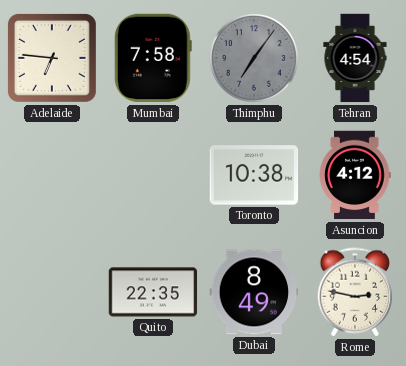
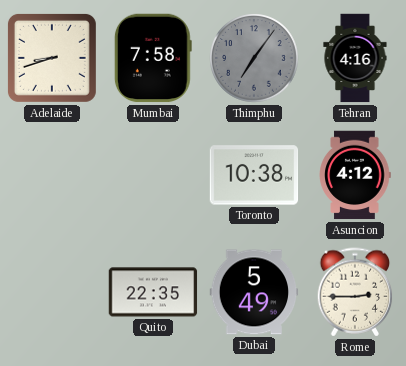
Adelaide: 6:46 -> 8:42 (52, 58)
Tehran: 4:54 -> 4:16 (355, 58)
Dubai: 8:49 -> 5:49 (254, 292)
Rome: 2:47 -> 2:45 (355, 292)
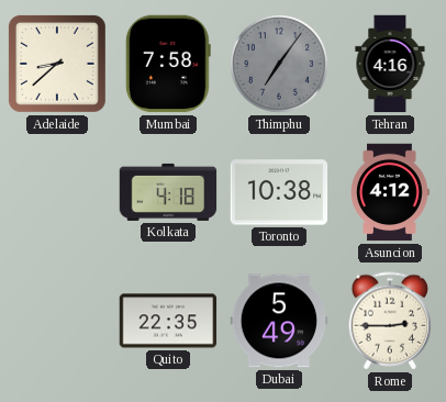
Adelaide: 8:42 -> 8:38 (57, 64)
Kolkata: none -> 4:18 (168, 192)
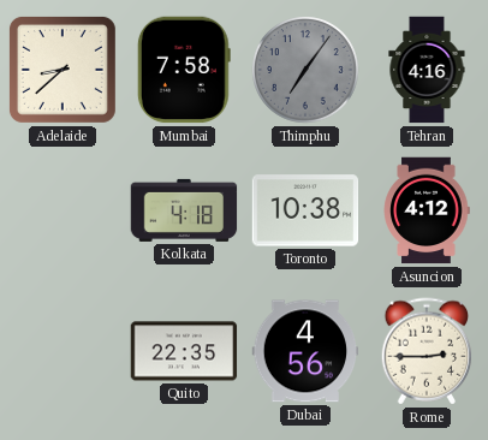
Dubai: 5:49 -> 4:56 (305, 351)
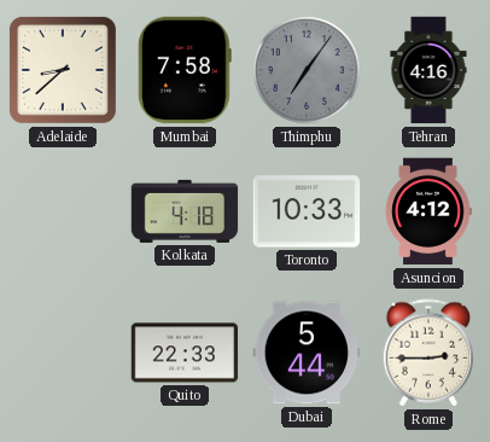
Toronto: 10:38 -> 10:33 (307, 211)
Quito: 22:35 -> 22:33 (185, 353)
Dubai: 4:56 -> 5:44 (307, 353)
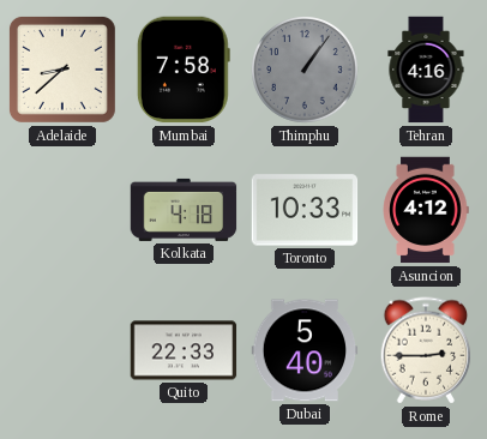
Thimphu: 7:06 -> 1:06 (305, 70)
Dubai: 5:44 -> 5:40 (305, 350)
